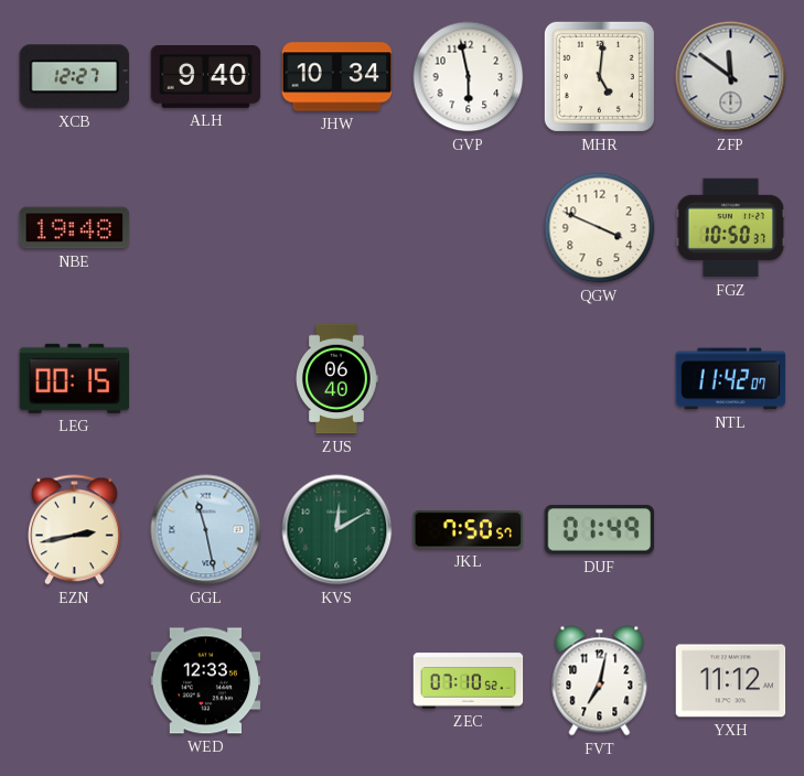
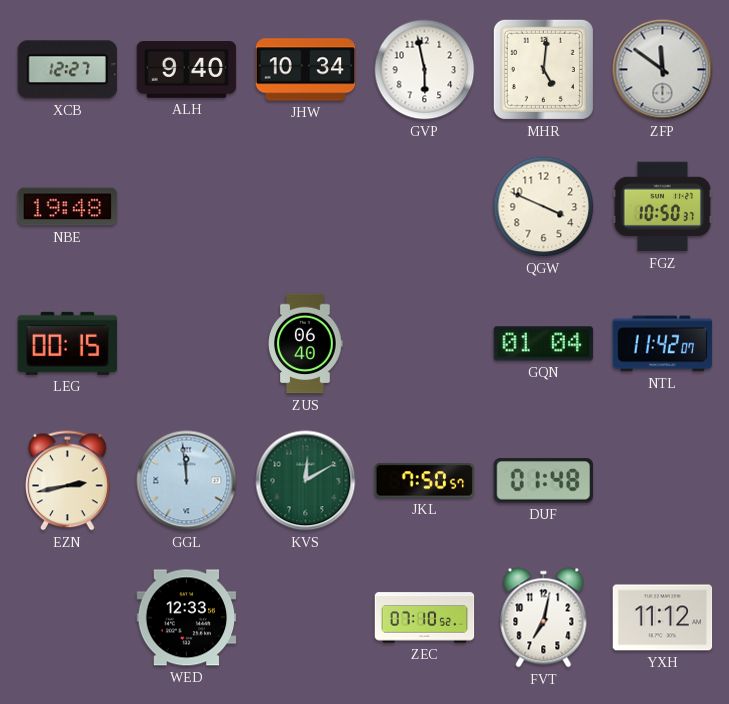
GQN: none -> 01:04 (544, 344)
GGL: 11:28 -> 11:59 (187, 481)
DUF: 01:49 -> 01:48 (543, 481)
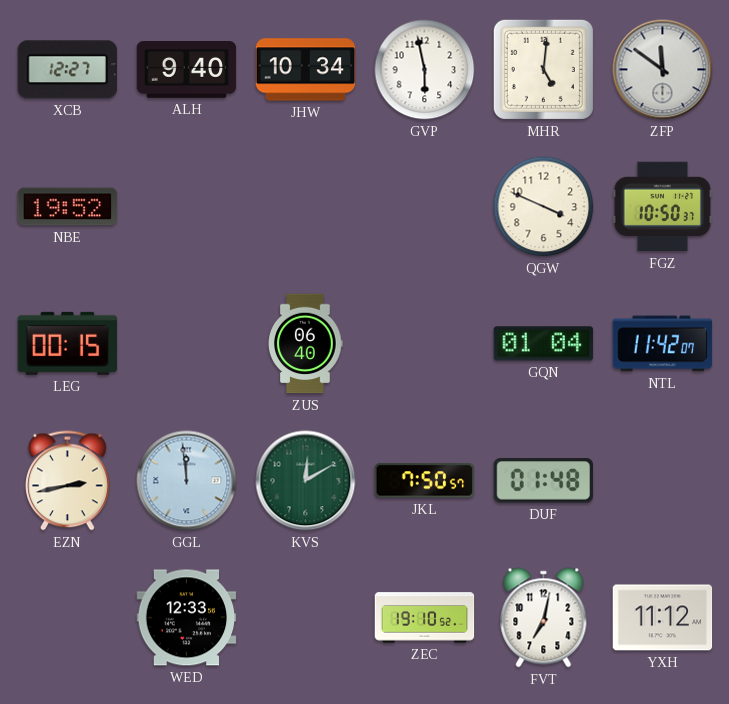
NBE: 19:48 -> 19:52 (68, 207)
ZEC: 07:10 -> 19:10 (425, 618)
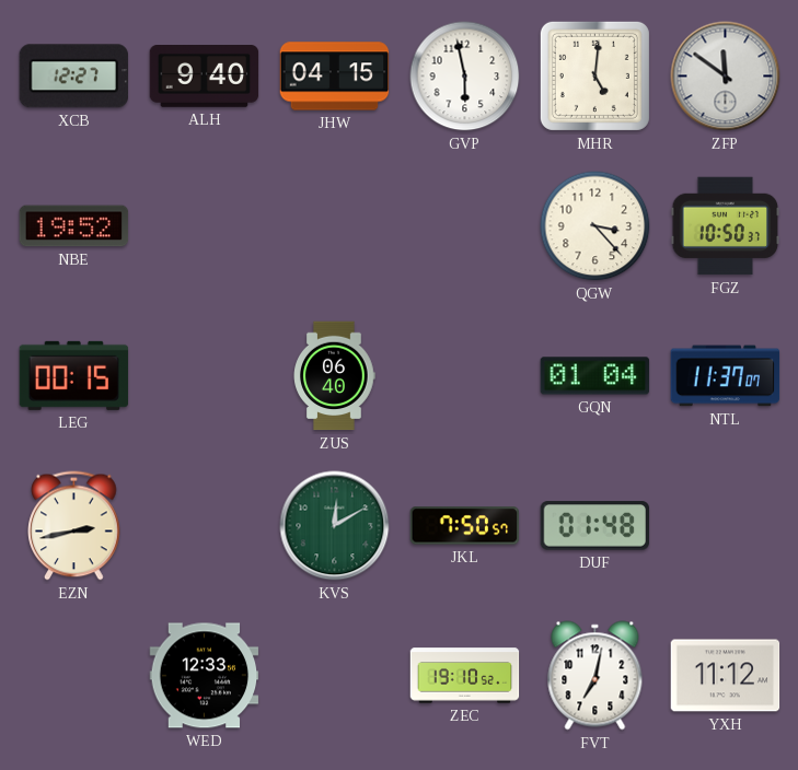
JHW: 10:34 -> 04:15 (335, 77)
QGW: 3:49 -> 3:23 (595, 226)
NTL: 11:42 -> 11:37 (726, 376)
GGL: 11:59 -> none (187, 481)
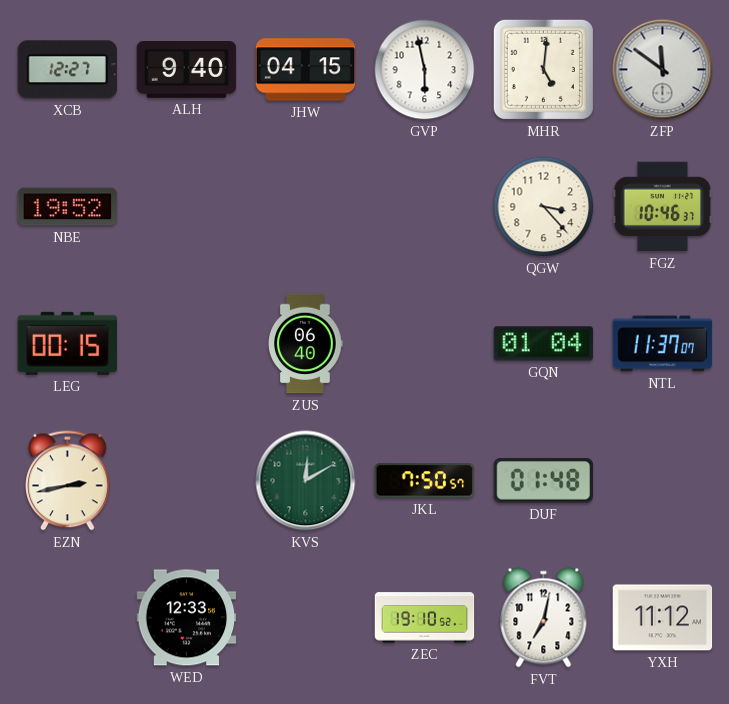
FGZ: 10:50 -> 10:46 (663, 207)
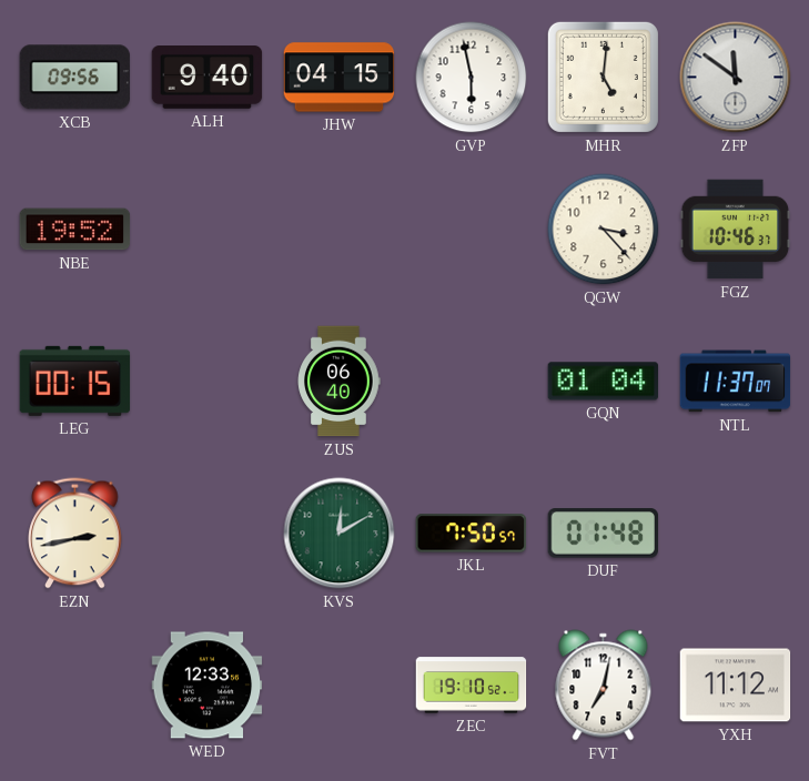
XCB: 12:27 -> 09:56 (74, 78)
